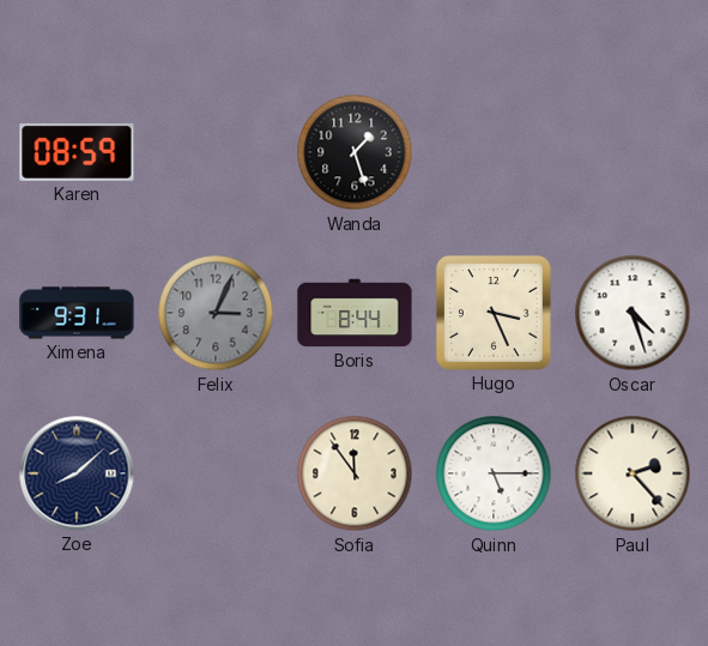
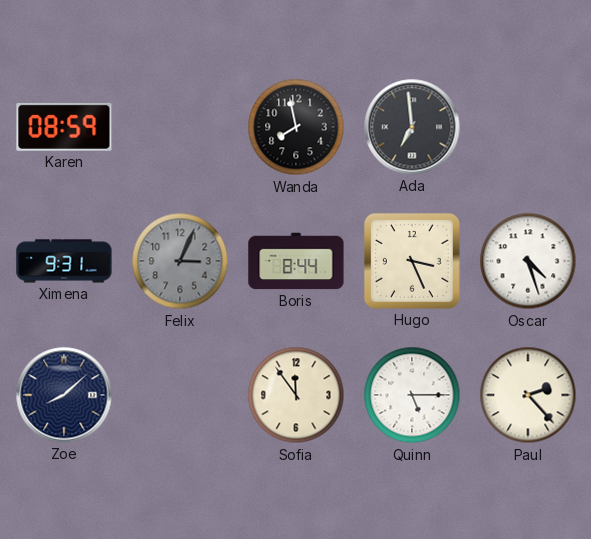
Wanda: 1:27 -> 7:58 (296, 127)
Ada: none -> 6:59 (412, 127)
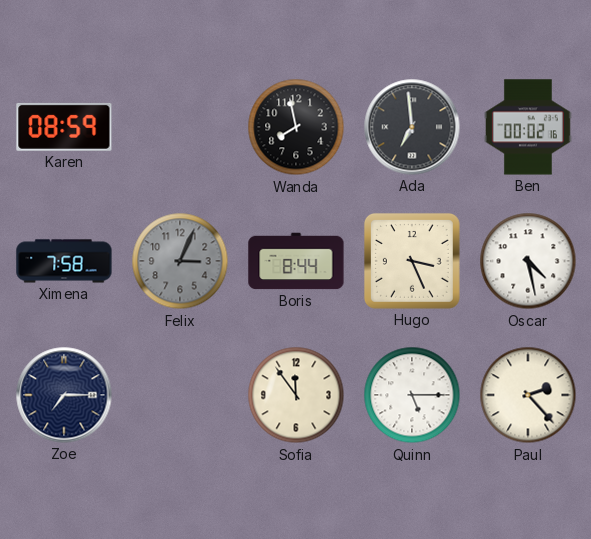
Ben: none -> 00:02 (528, 127)
Ximena: 9:31 -> 7:58 (64, 261)
Oscar: 4:27 -> 4:28 (528, 261)
Zoe: 8:08 -> 7:15 (64, 395)
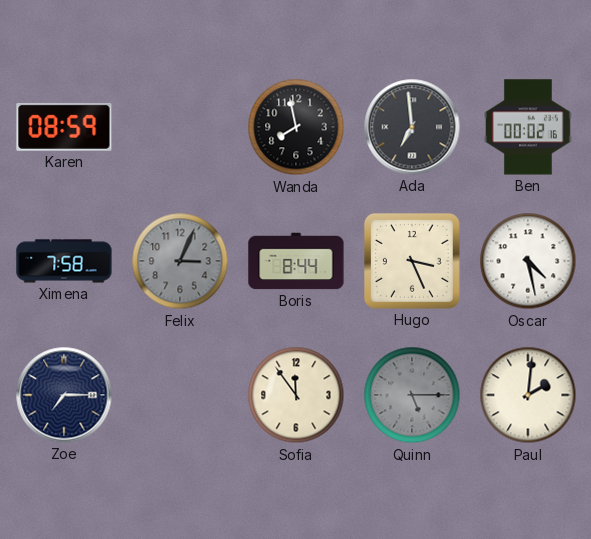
Quinn dial: white -> grey (412, 395)
Paul: 2:23 -> 2:01 (528, 395)
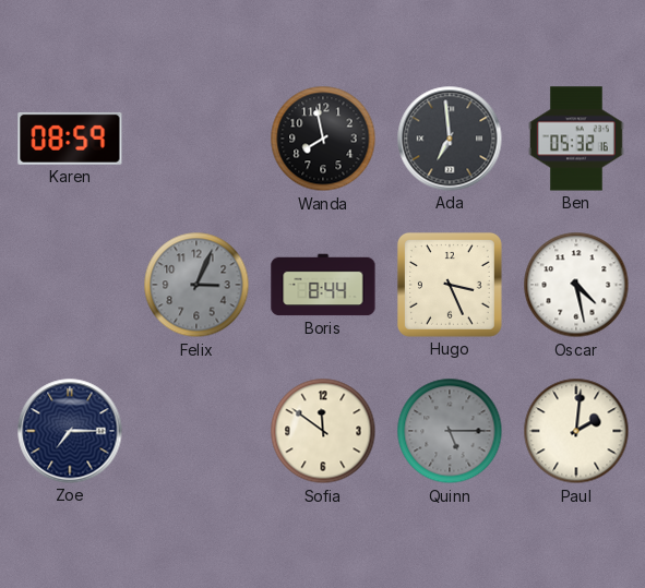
Ben: 00:02 -> 05:32 (576, 139)
Ximena: 7:58 -> none (64, 261)
Sofia: 11:54 -> 11:51 (323, 431)
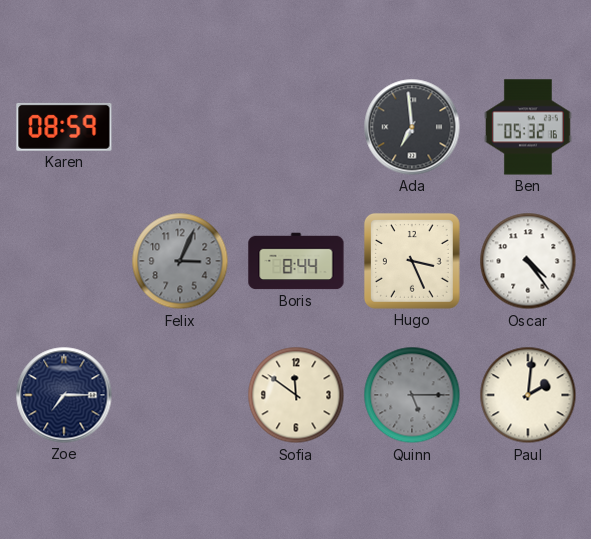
Wanda: 7:58 -> none (323, 139)
Oscar: 4:28 -> 4:24 (528, 261)
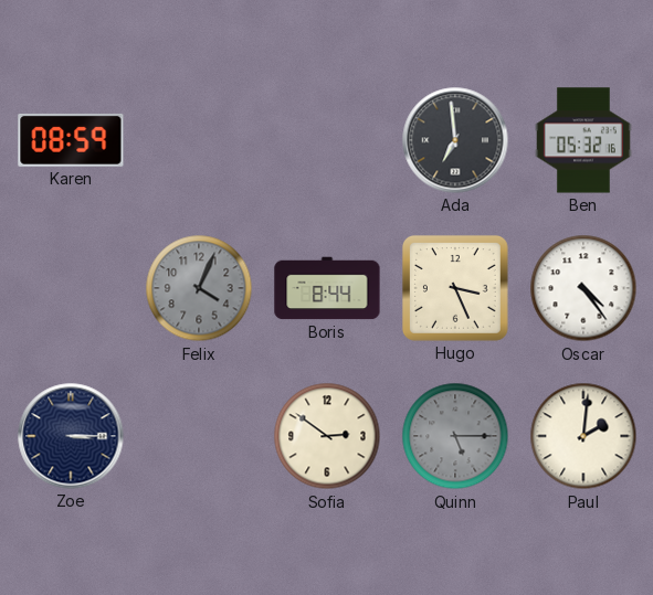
Felix: 3:04 -> 4:04 (199, 288)
Zoe: 7:15 -> 3:15 (71, 436)
Sofia: 11:51 -> 2:51 (327, 436)
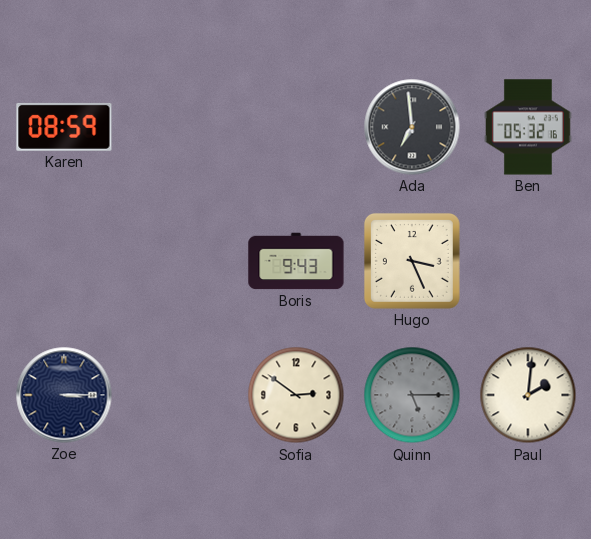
Felix: 4:04 -> none (199, 288)
Boris: 8:44 -> 9:43 (296, 261)
Oscar: 4:24 -> none (583, 288)
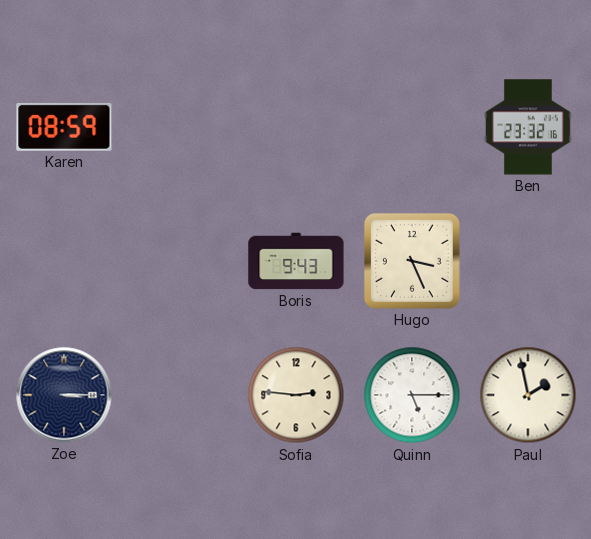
Ada: 6:59 -> none (412, 127)
Ben: 05:32 -> 23:32 (528, 127)
Sofia: 2:51 -> 2:46 (296, 395)
Quinn dial: grey -> white (412, 395)
Paul: 2:01 -> 1:58 (528, 395)
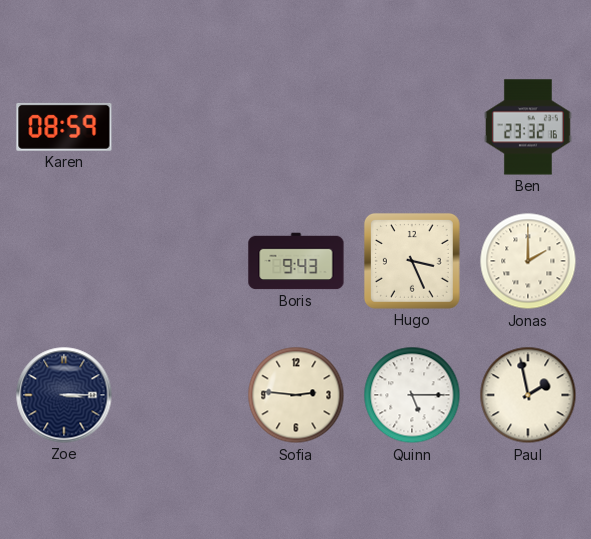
Jonas: none -> 2:00 (528, 261)
